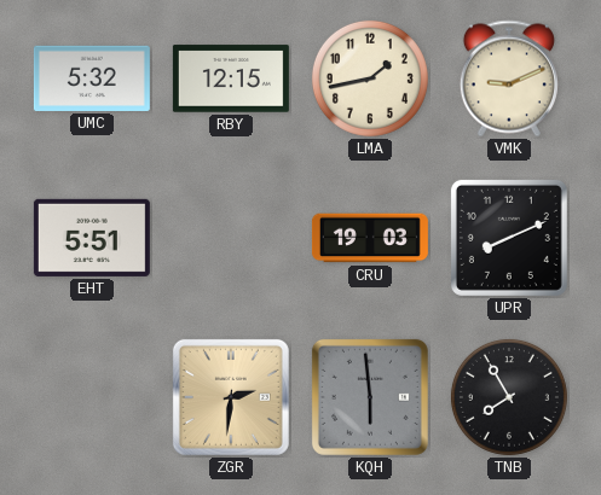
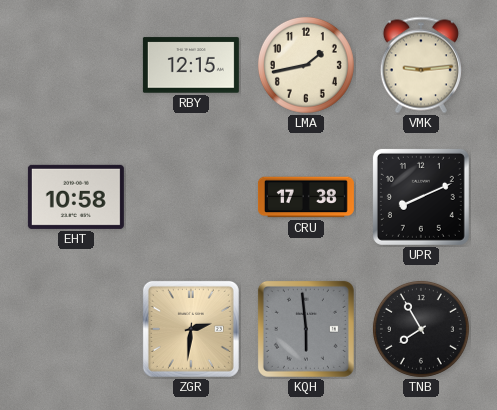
UMC: 5:32 -> none (92, 78)
VMK: 9:11 -> 9:14 (421, 65)
EHT: 5:51 -> 10:58 (76, 197)
CRU: 19:03 -> 17:38 (306, 197)
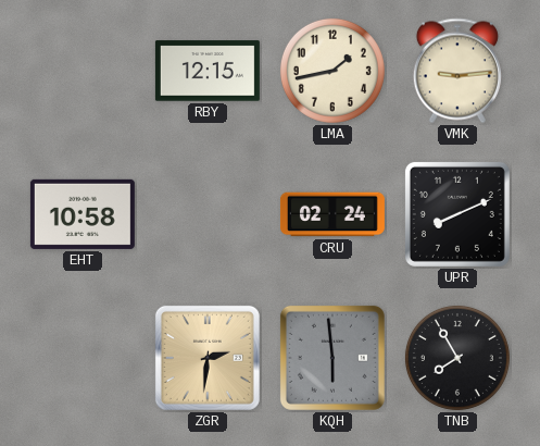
CRU: 17:38 -> 02:24 (332, 214)
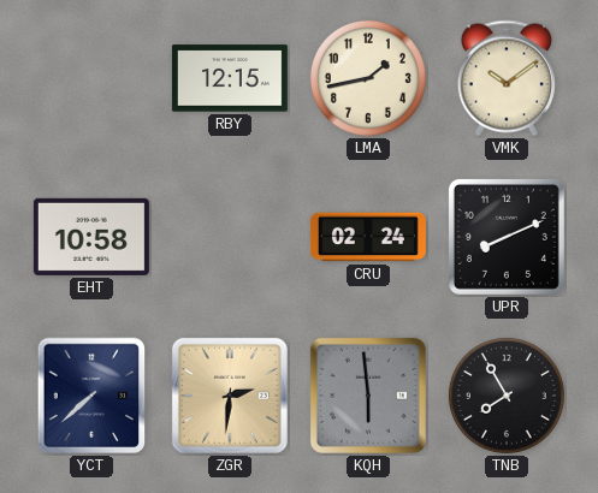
VMK: 9:14 -> 10:09 (507, 78)
YCT: none -> 7:38 (91, 396)
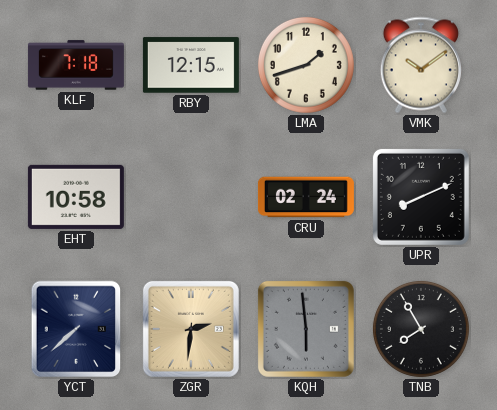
KLF: none -> 7:18 (76, 65)
LMA: 1:43 -> 1:42 (306, 65)
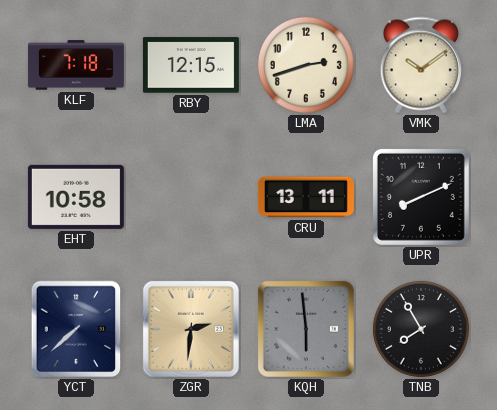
LMA: 1:42 -> 2:42 (306, 65)
CRU: 02:24 -> 13:11 (306, 197)
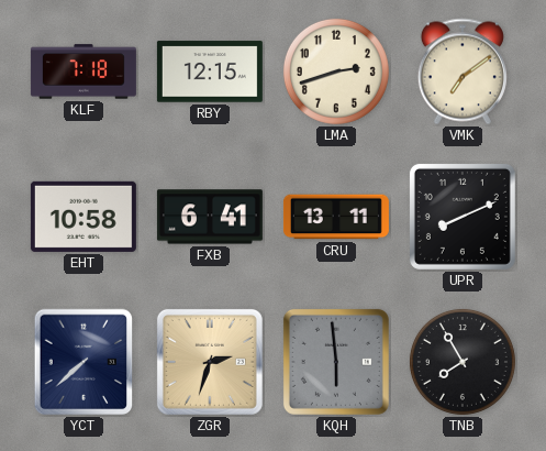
VMK: 10:09 -> 7:09 (463, 71)
FXB: none -> 6:41 (210, 217)
ZGR: 2:31 -> 2:33 (210, 362)
